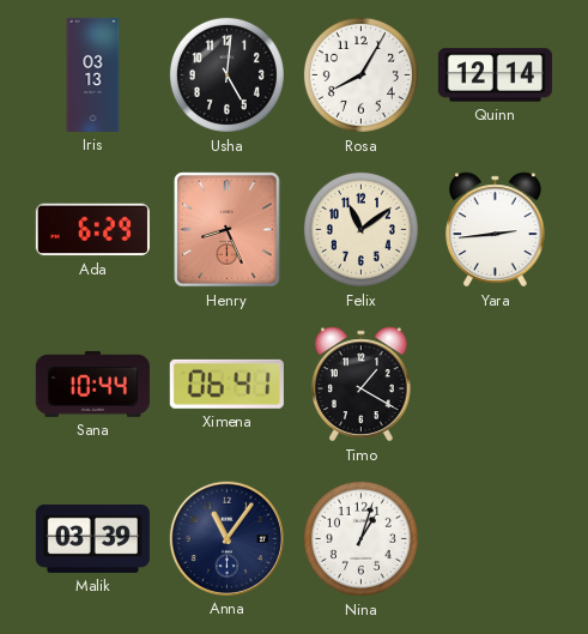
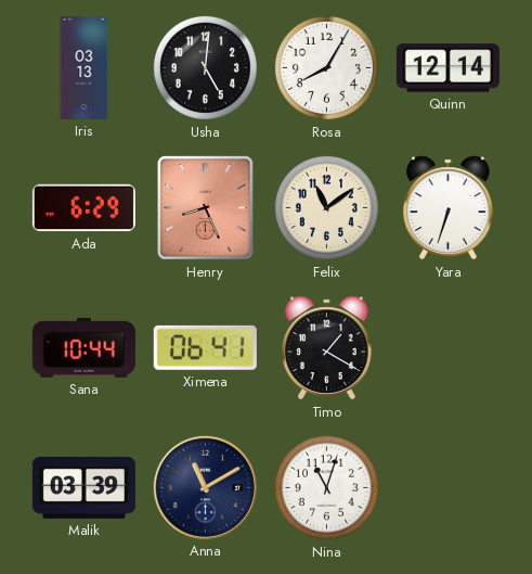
Yara: 2:44 -> 6:33 (449, 208)
Anna: 11:06 -> 11:10 (205, 487)
Nina: 1:03 -> 11:03 (326, 487)
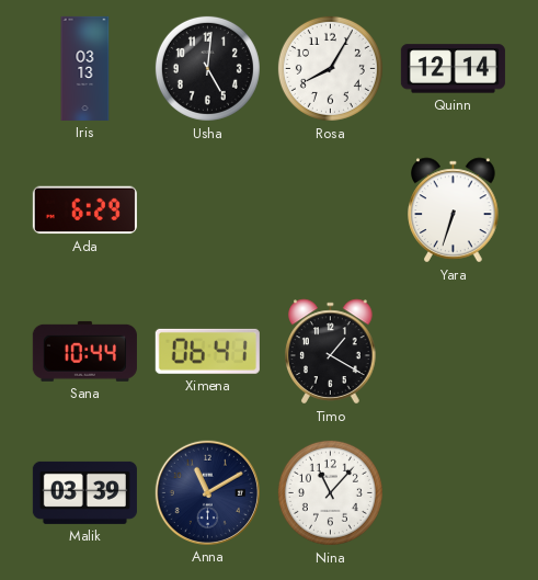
Henry: 8:26 -> none (206, 208)
Felix: 11:09 -> none (326, 207)
Nina: 11:03 -> 11:07 (330, 492)
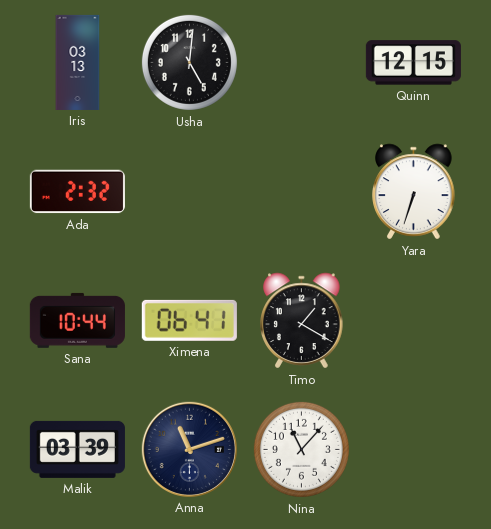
Rosa: 8:05 -> none (330, 68)
Quinn: 12:14 -> 12:15 (413, 63)
Ada: 6:29 -> 2:32 (77, 192)
Anna: 11:10 -> 11:12 (189, 449)
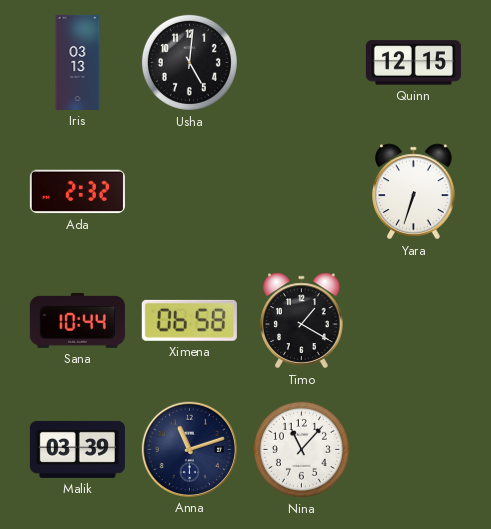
Ximena: 06:41 -> 06:58 (189, 320)
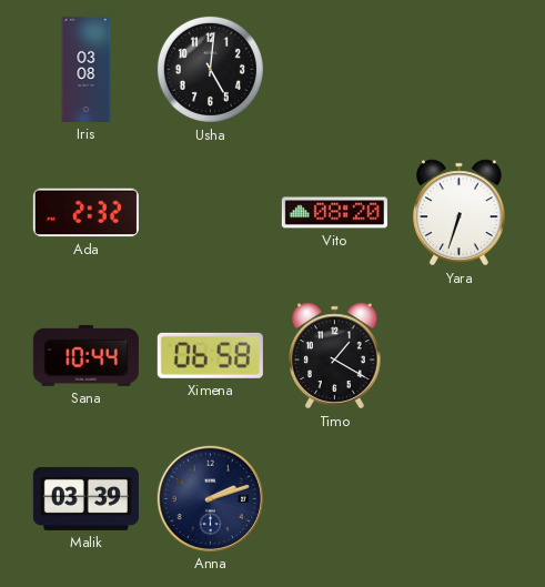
Iris: 03:13 -> 03:08 (87, 69)
Quinn: 12:15 -> none (413, 63)
Vito: none -> 08:20 (334, 213)
Anna: 11:12 -> 2:12 (210, 498)
Nina: 11:07 -> none (301, 449)
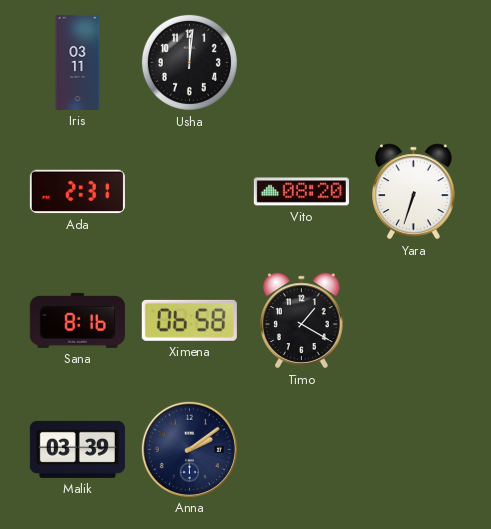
Iris: 03:08 -> 03:11 (78, 62)
Usha: 5:01 -> 12:01 (189, 62)
Ada: 2:32 -> 2:31 (77, 192)
Sana: 10:44 -> 8:16 (77, 320)
Anna: 2:12 -> 2:09 (189, 449)
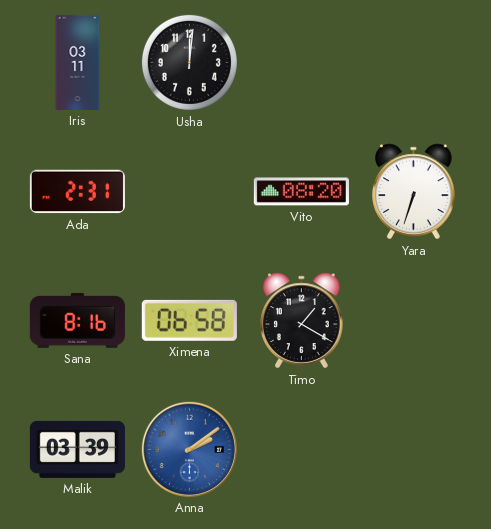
Anna dial: navy -> blue (189, 449)
